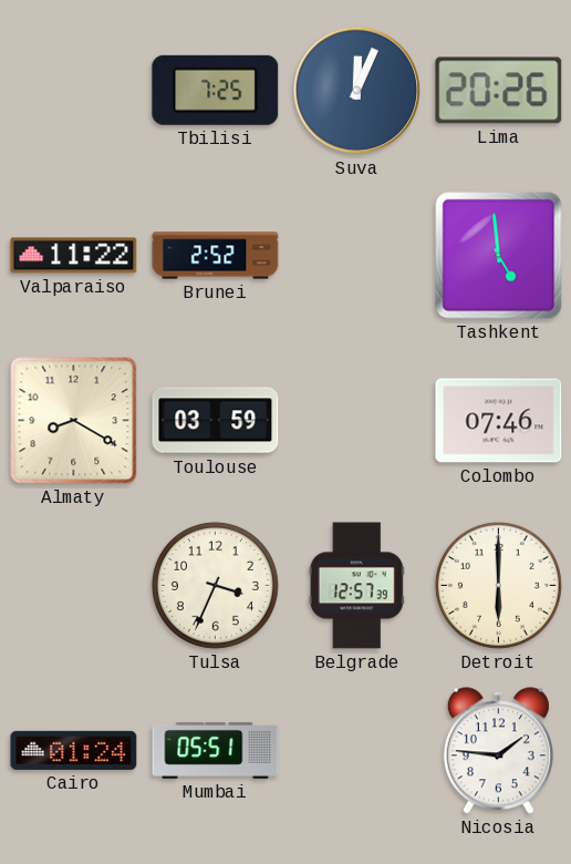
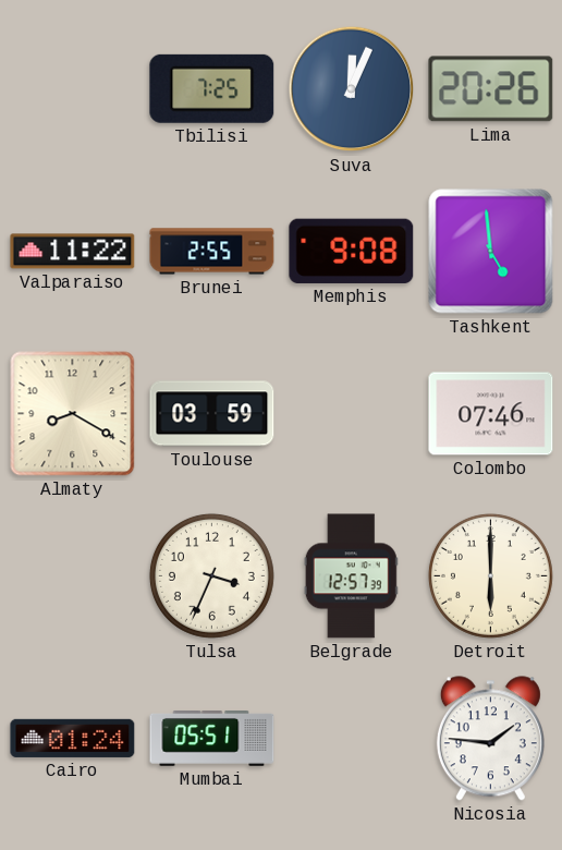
Brunei: 2:52 -> 2:55 (212, 252)
Memphis: none -> 9:08 (352, 251)
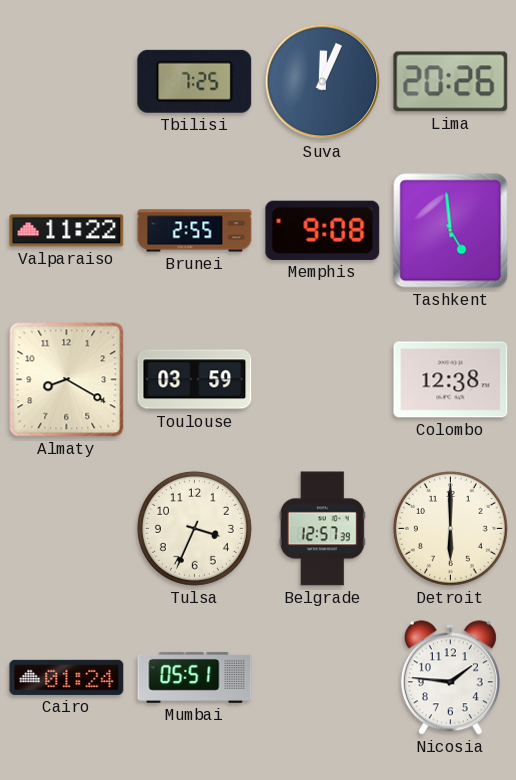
Colombo: 07:46 -> 12:38 (451, 380)
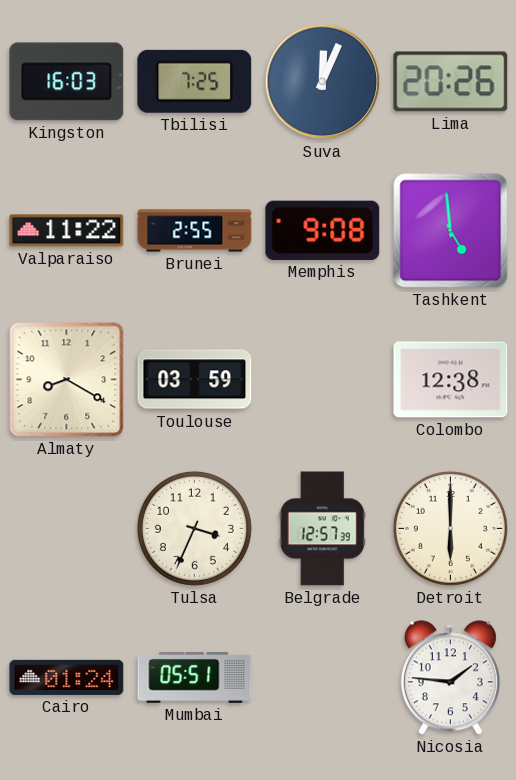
Kingston: none -> 16:03 (67, 82)
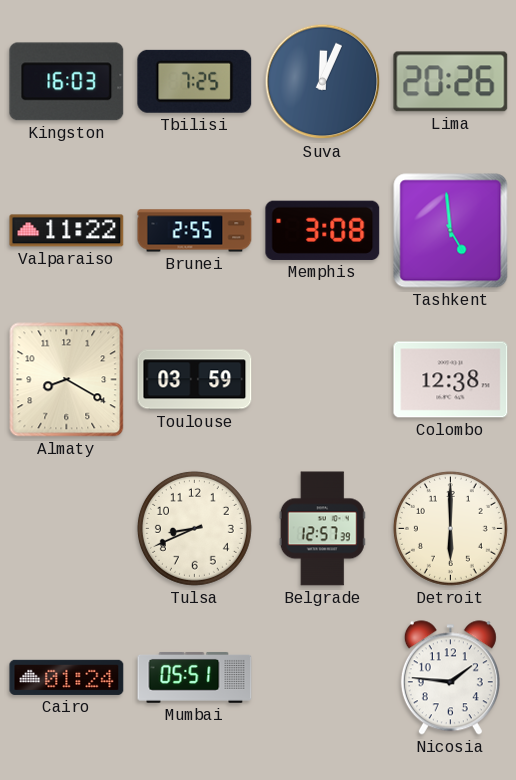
Memphis: 9:08 -> 3:08 (323, 230)
Tulsa: 3:34 -> 8:41 (194, 528)
